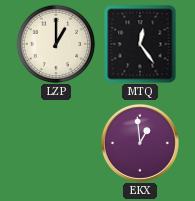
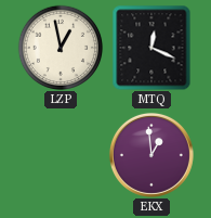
LZP: 1:00 -> 12:58 (61, 48)
MTQ: 12:24 -> 12:19 (151, 48)
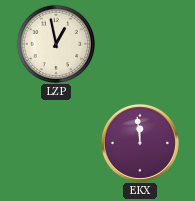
MTQ: 12:19 -> none (151, 48)
EKX: 12:59 -> 11:59 (140, 143)
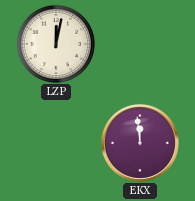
LZP: 12:58 -> 12:02 (56, 44)
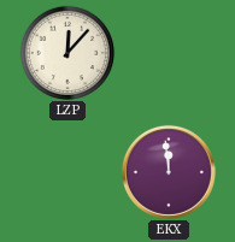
LZP: 12:02 -> 12:07 (67, 53)
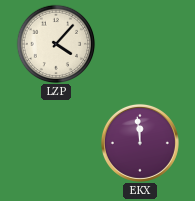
LZP: 12:07 -> 4:07 (56, 44)
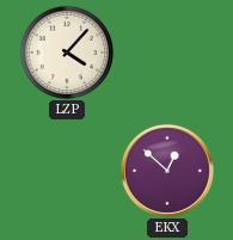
EKX: 11:59 -> 12:52 (167, 171)
